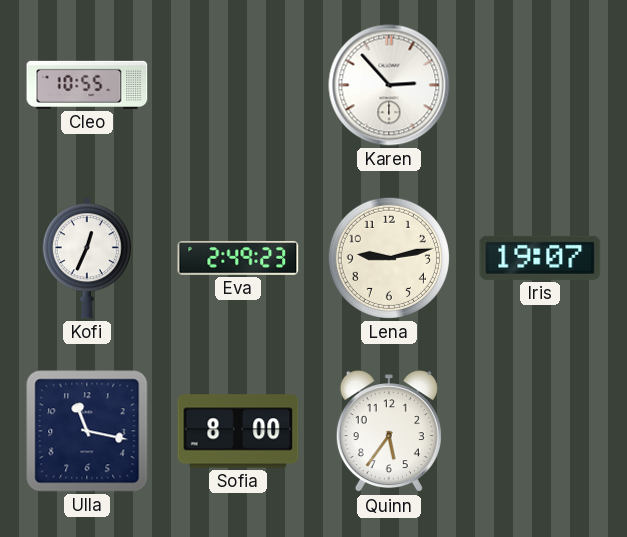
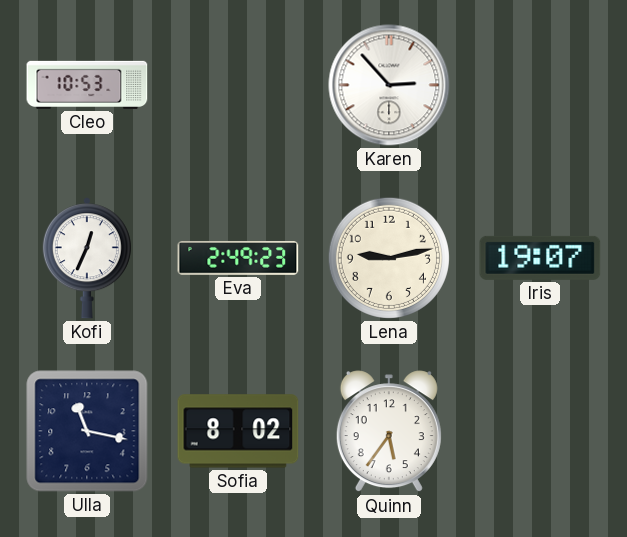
Cleo: 10:55 -> 10:53 (87, 85)
Sofia: 8:00 -> 8:02 (238, 431)
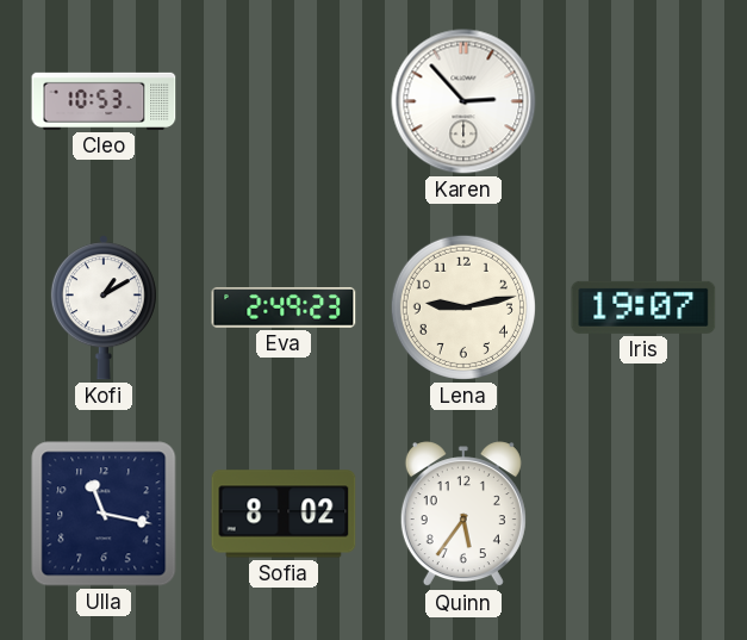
Kofi: 12:34 -> 1:10 (104, 307)
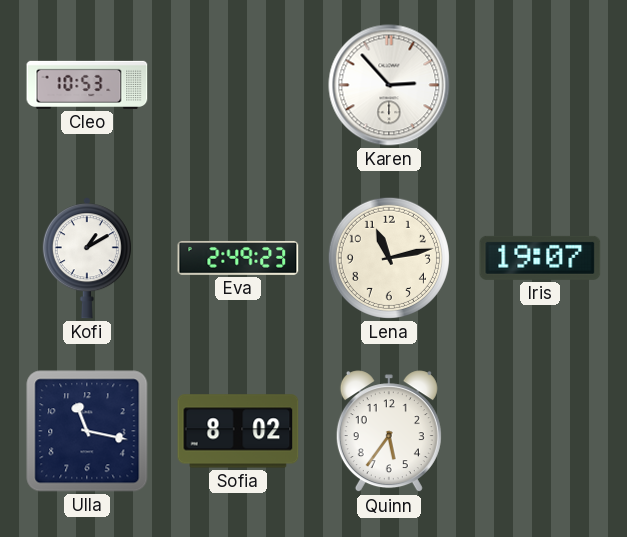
Lena: 9:13 -> 11:13 (389, 258)
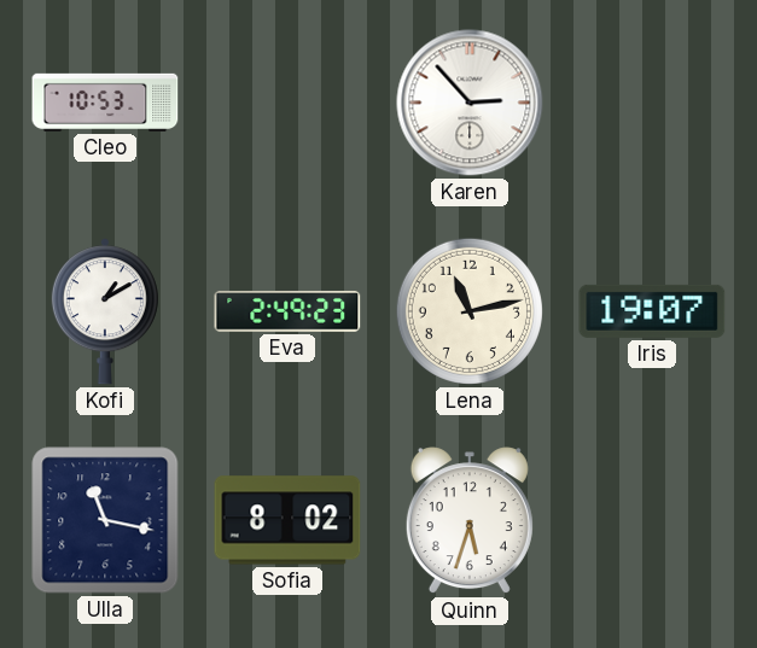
Quinn: 5:36 -> 5:33 (470, 521)
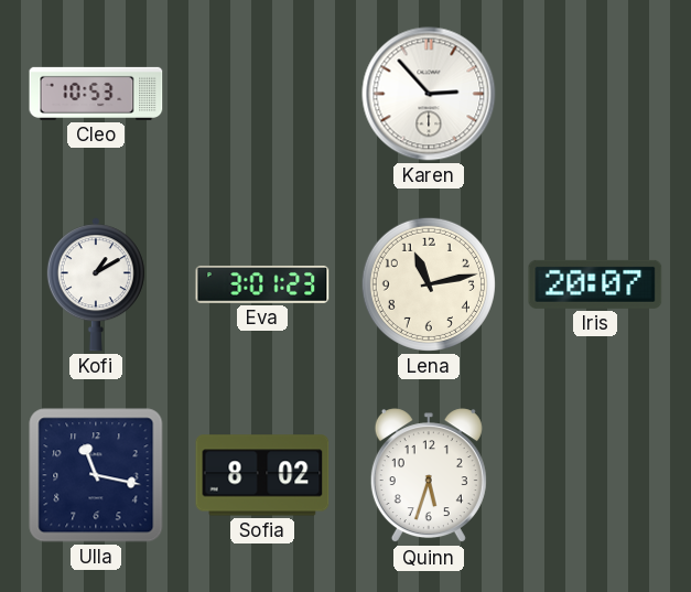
Eva: 2:49 -> 3:01 (262, 284)
Iris: 19:07 -> 20:07 (595, 284)
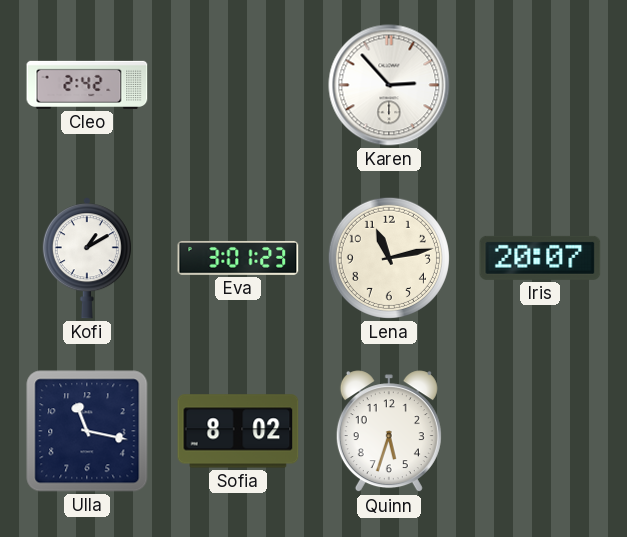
Cleo: 10:53 -> 2:42 (87, 85)
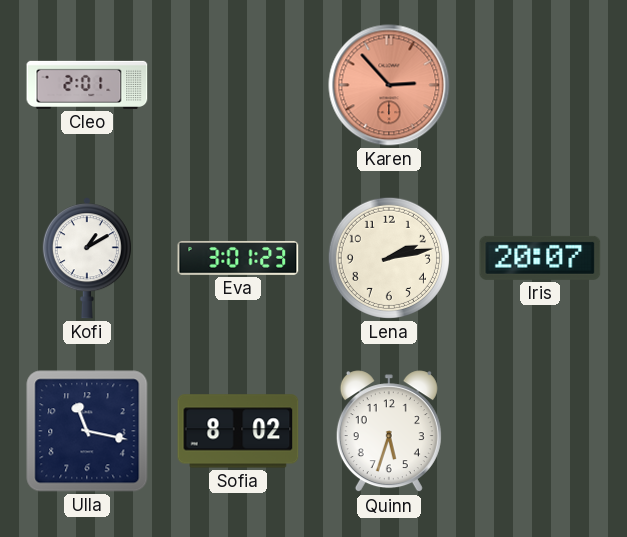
Cleo: 2:42 -> 2:01 (87, 85)
Karen dial: white -> salmon (389, 85)
Lena: 11:13 -> 2:13 (389, 258)
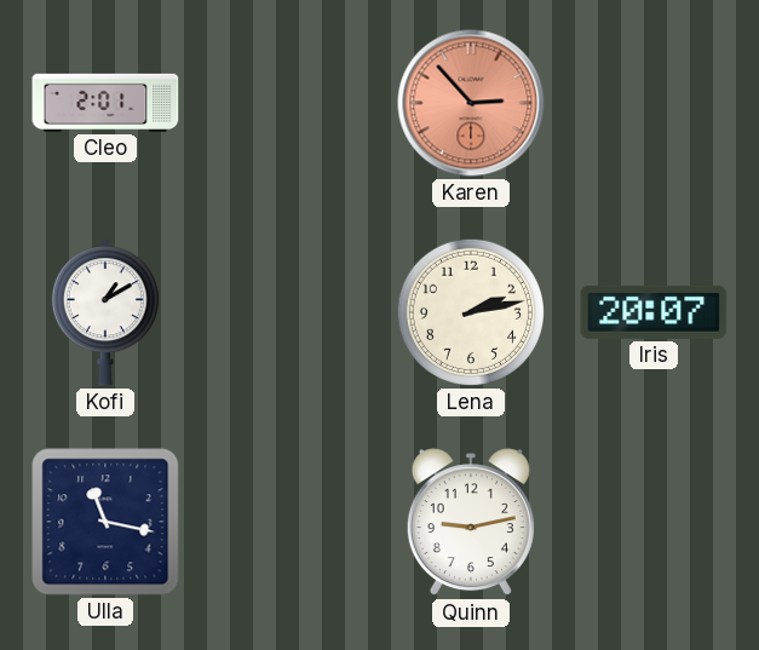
Eva: 3:01 -> none (238, 258)
Sofia: 8:02 -> none (238, 431)
Quinn: 5:33 -> 9:13 (471, 523)
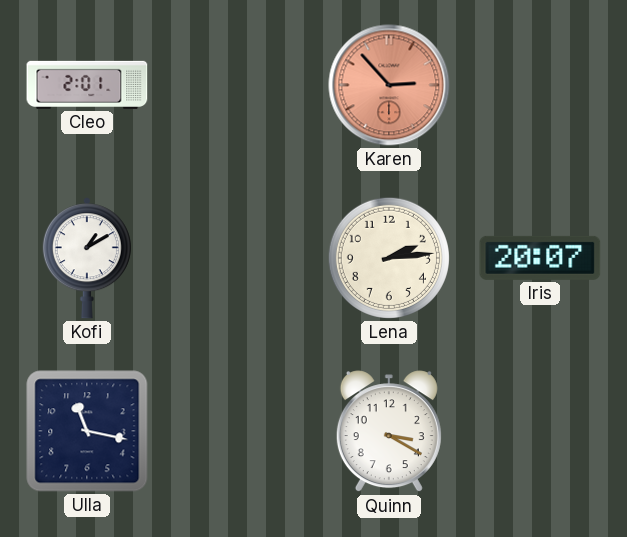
Lena: 2:13 -> 2:14 (389, 258)
Quinn: 9:13 -> 3:20 (389, 432)
